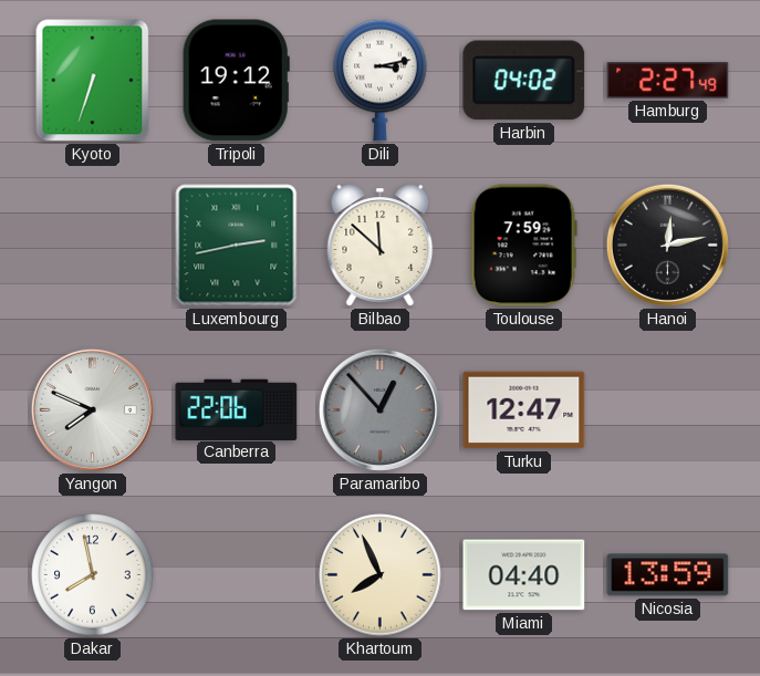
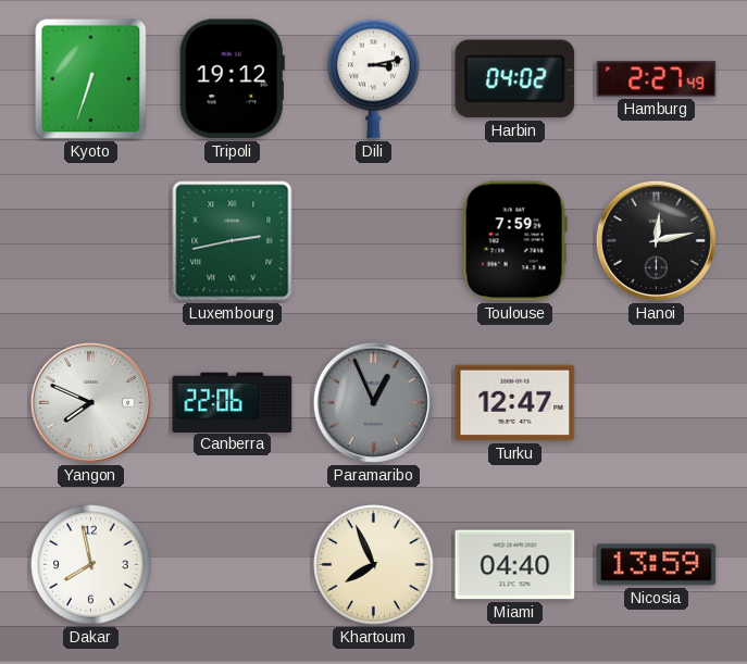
Bilbao: 11:52 -> none (381, 246)
Paramaribo: 12:53 -> 12:56 (373, 402)
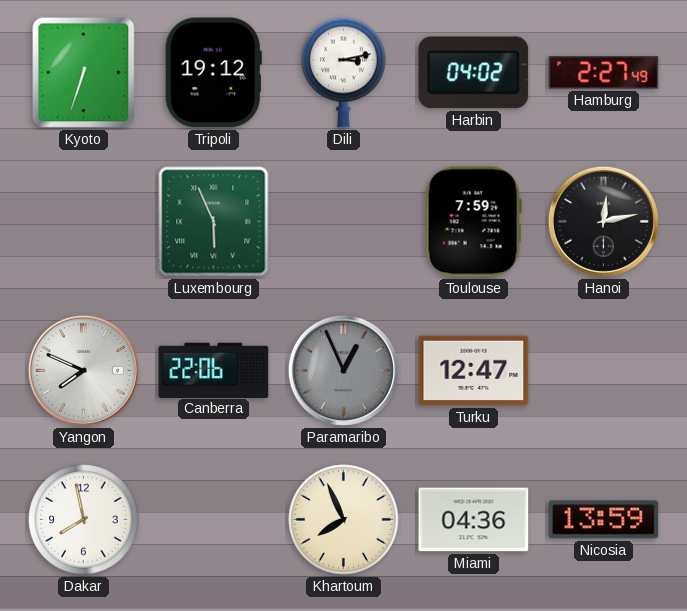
Luxembourg: 2:43 -> 5:56 (214, 222)
Miami: 04:40 -> 04:36 (474, 520)
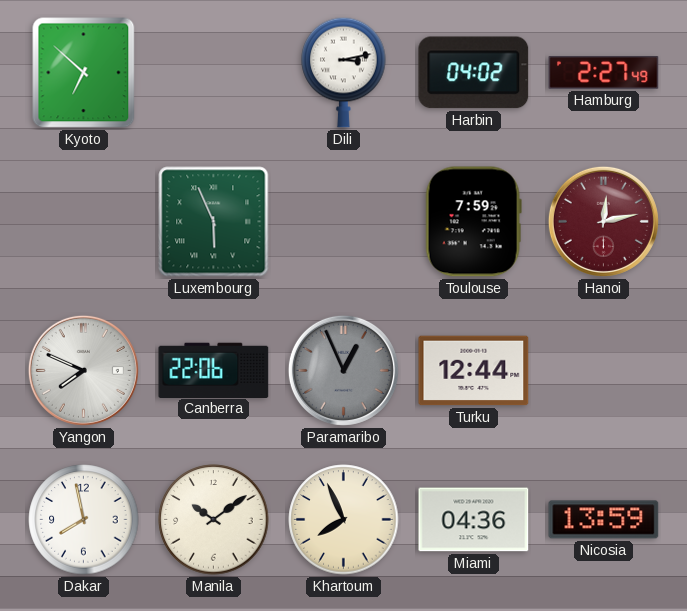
Kyoto: 6:33 -> 6:52 (84, 73)
Tripoli: 19:12 -> none (213, 73)
Hanoi dial: black -> burgundy (603, 221)
Turku: 12:47 -> 12:44 (474, 371)
Manila: none -> 10:09 (214, 520)
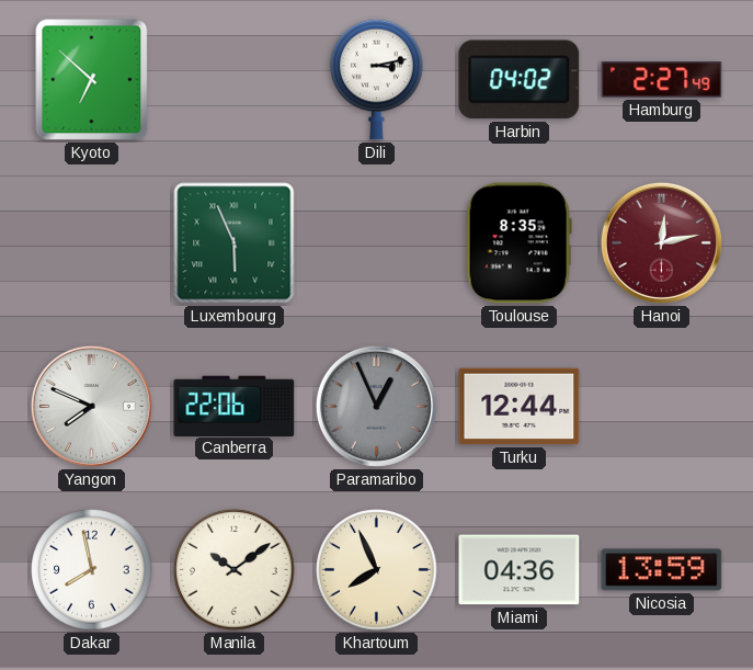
Toulouse: 7:59 -> 8:35 (518, 243)
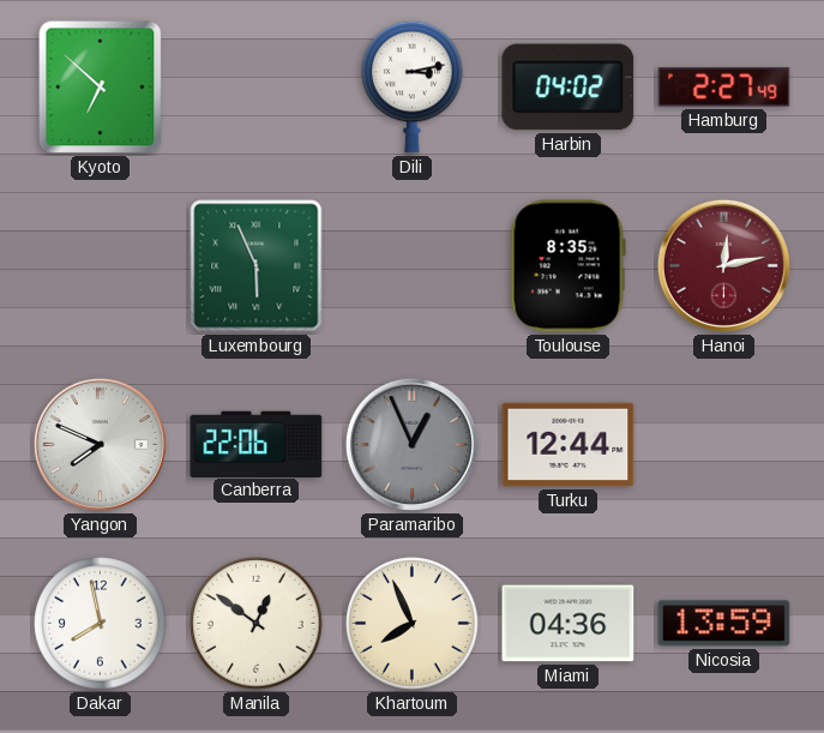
Manila: 10:09 -> 12:51 (257, 624)
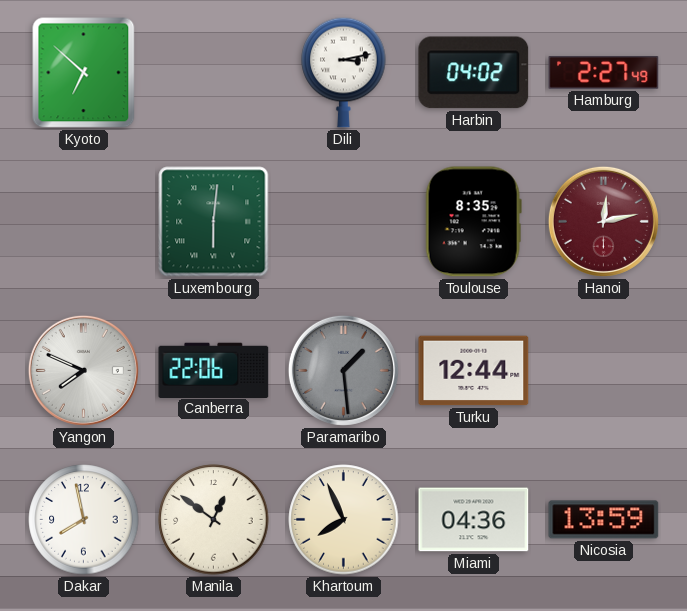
Luxembourg: 5:56 -> 6:01 (214, 222)
Paramaribo: 12:56 -> 1:29 (343, 370)
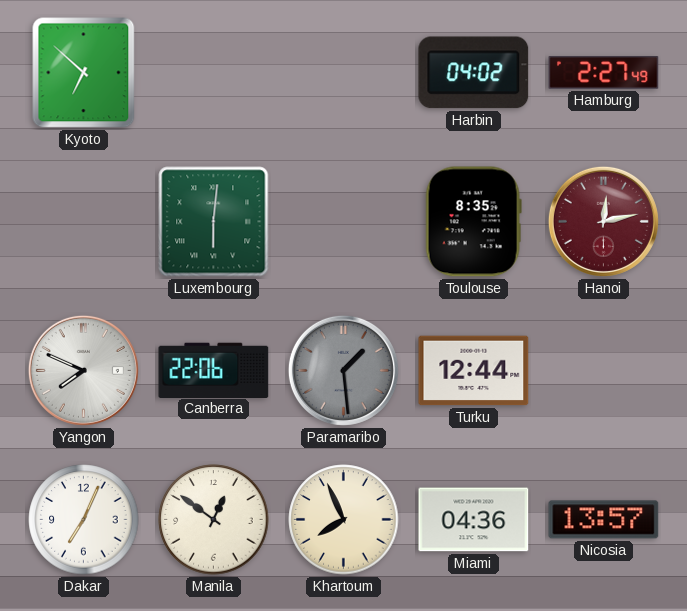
Dili: 3:13 -> none (344, 72)
Dakar: 7:58 -> 7:04 (84, 520)
Nicosia: 13:59 -> 13:57 (604, 520)
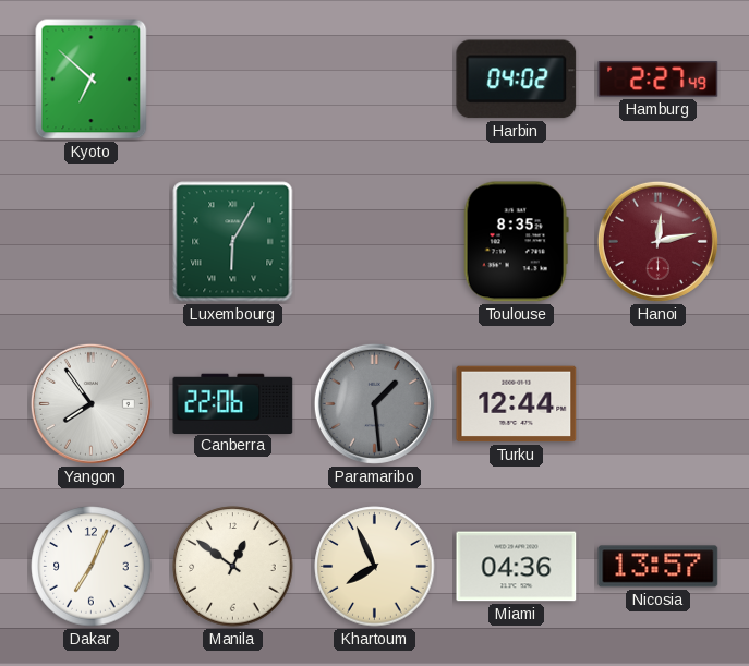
Luxembourg: 6:01 -> 6:05 (233, 242)
Yangon: 7:49 -> 7:54 (90, 403)
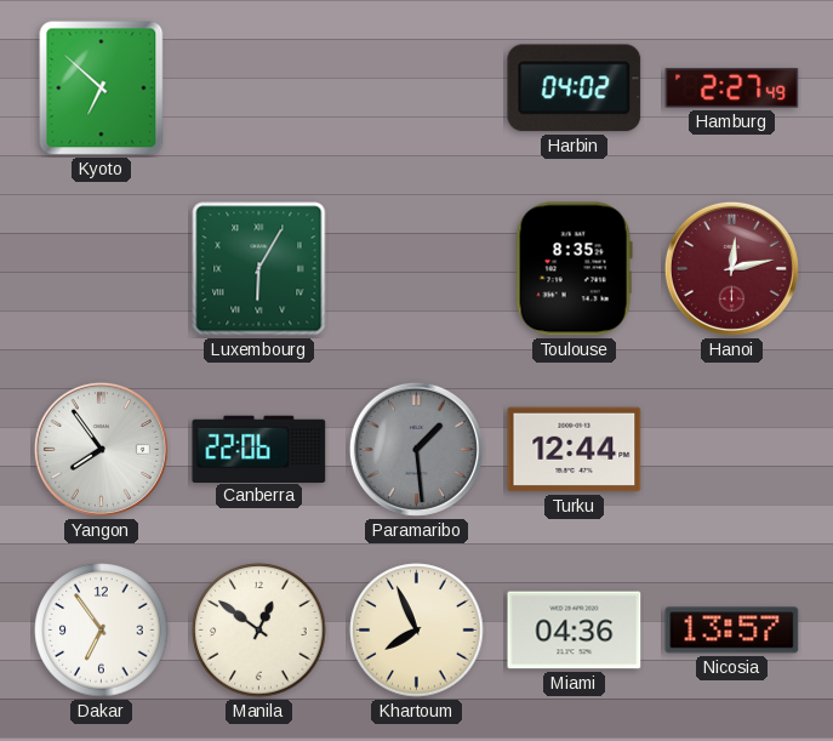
Dakar: 7:04 -> 6:54 (102, 631)
